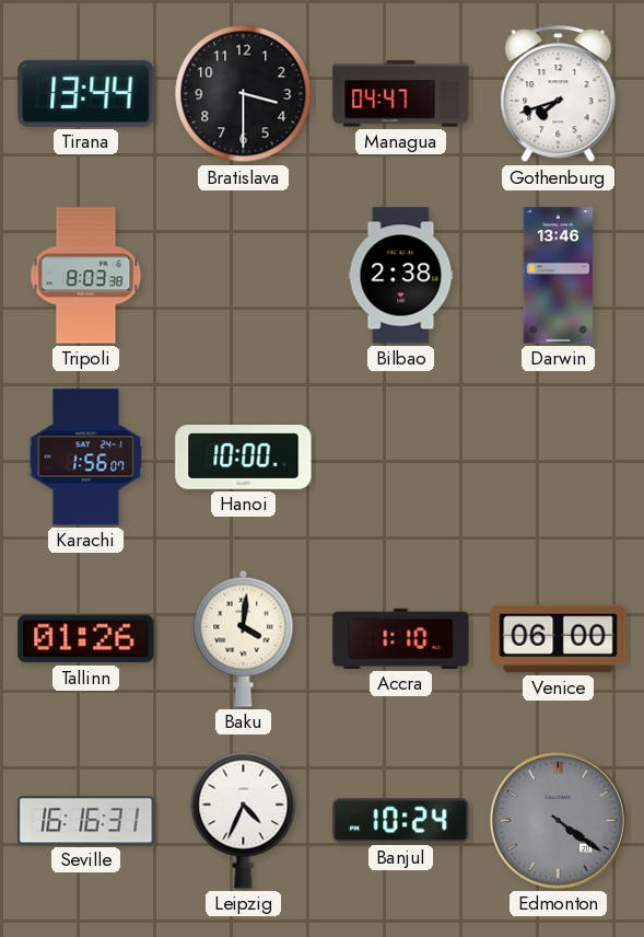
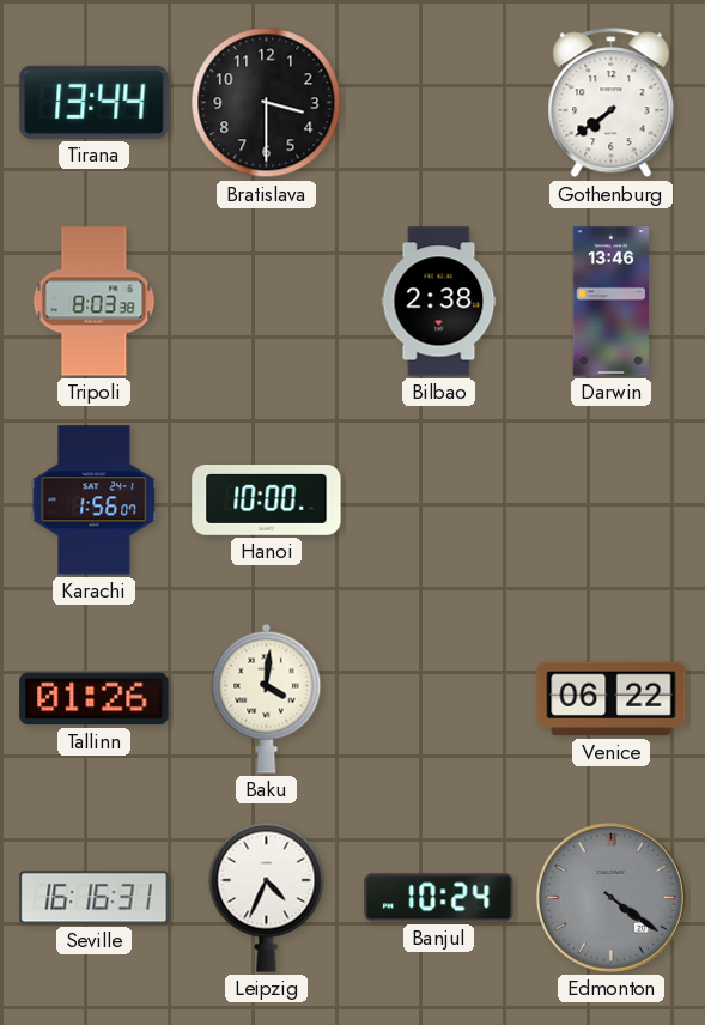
Managua: 04:47 -> none (401, 94)
Gothenburg: 7:42 -> 7:39 (612, 103)
Accra: 1:10 -> none (401, 638)
Venice: 06:00 -> 06:22 (612, 699)
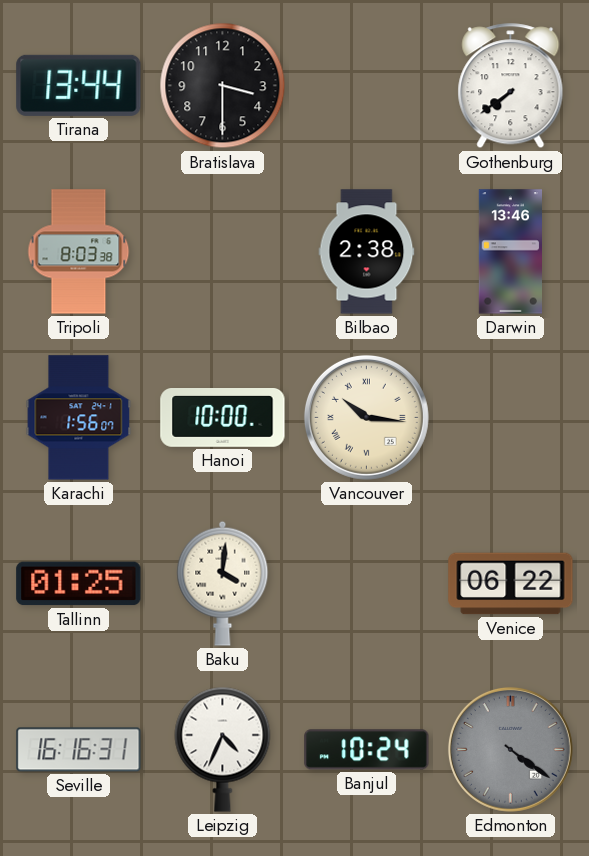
Vancouver: none -> 10:16 (366, 417)
Tallinn: 01:26 -> 01:25 (79, 584)
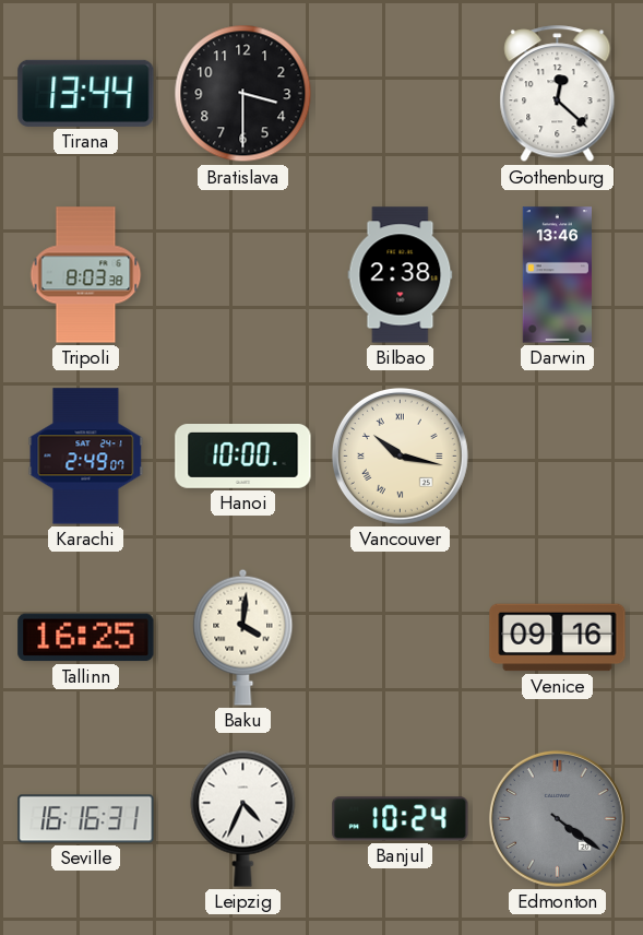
Gothenburg: 7:39 -> 12:22 (558, 94)
Karachi: 1:56 -> 2:49 (86, 457)
Vancouver: 10:16 -> 10:17 (400, 455)
Tallinn: 01:25 -> 16:25 (86, 638)
Venice: 06:22 -> 09:16 (558, 638)
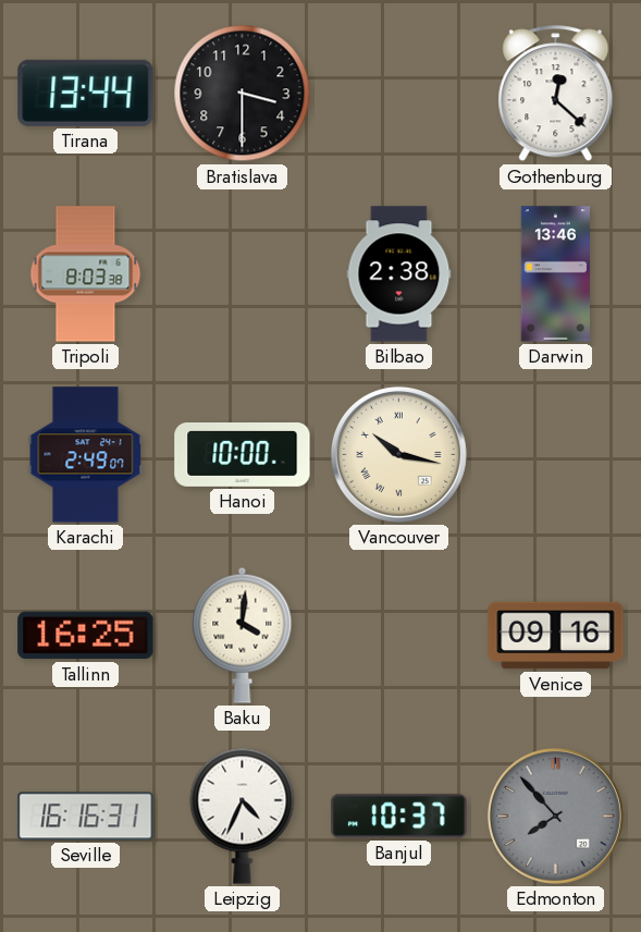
Banjul: 10:24 -> 10:37 (399, 817)
Edmonton: 4:21 -> 7:53 (555, 815)
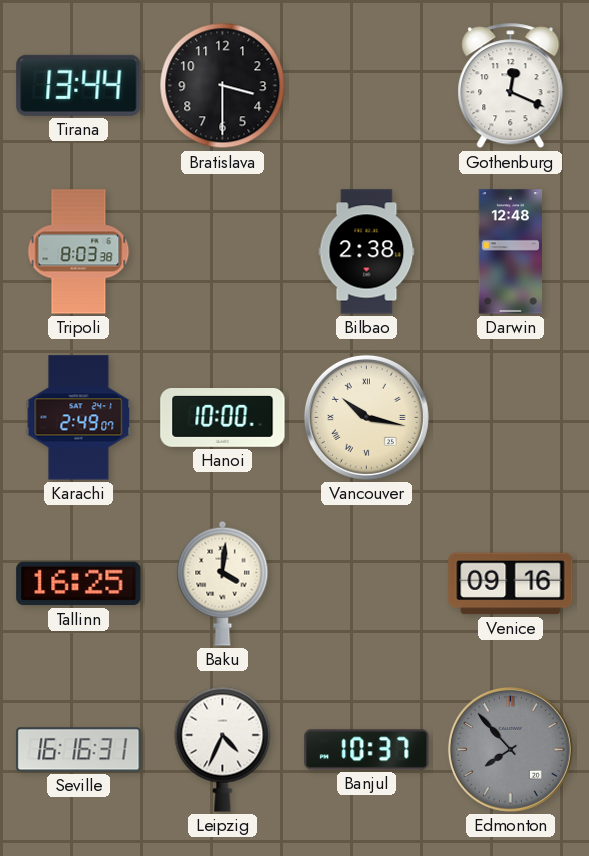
Gothenburg: 12:22 -> 12:19 (511, 86)
Darwin: 13:46 -> 12:48 (510, 252)
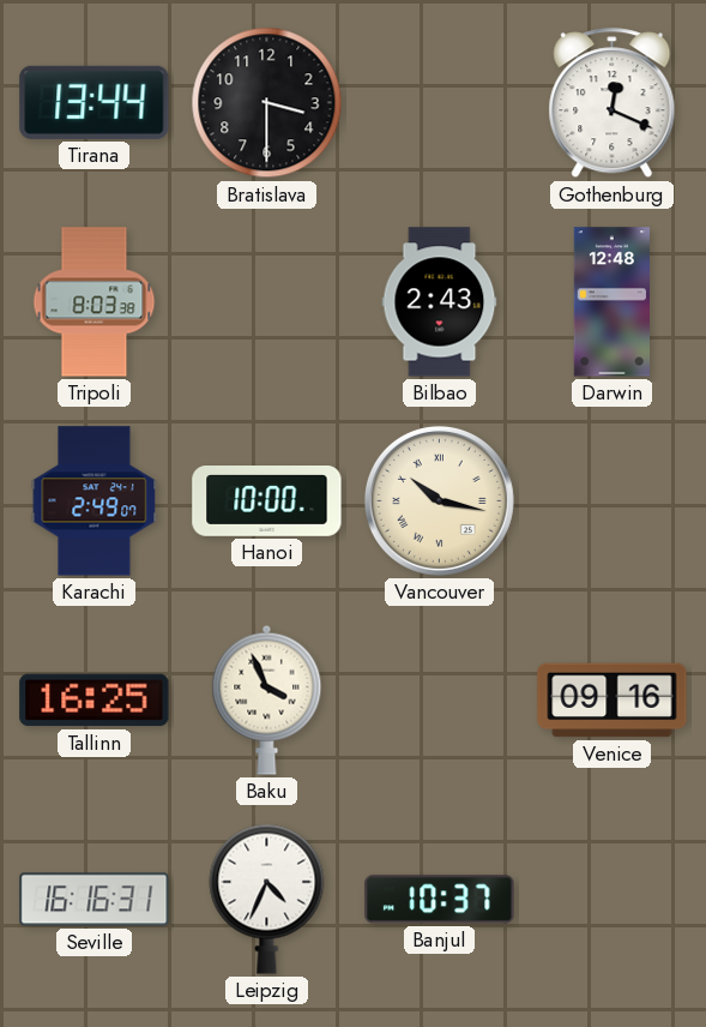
Bilbao: 2:38 -> 2:43 (440, 302)
Baku: 4:01 -> 3:56 (267, 699)
Edmonton: 7:53 -> none (510, 749)
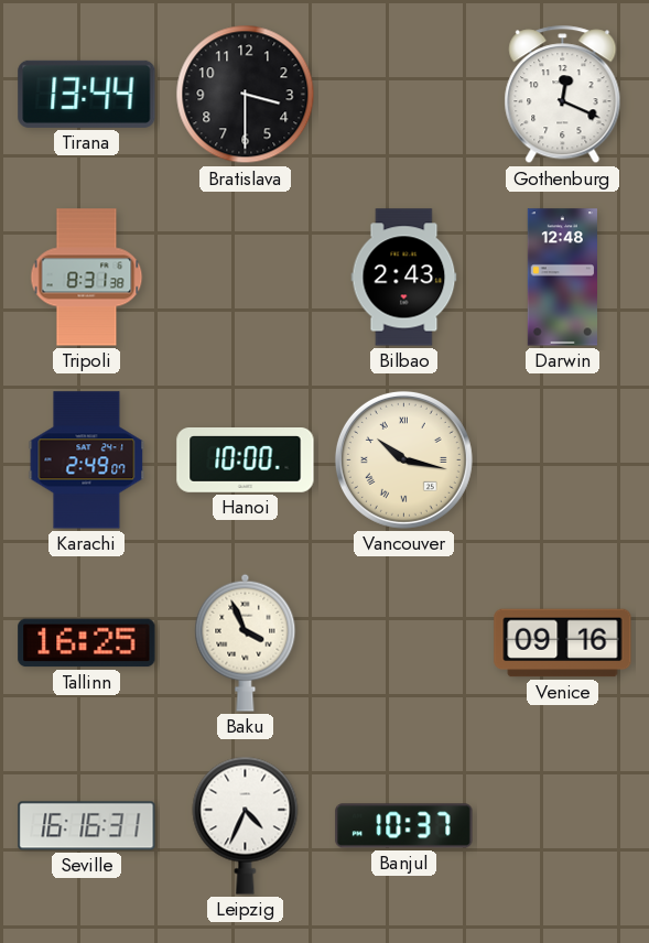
Tripoli: 8:03 -> 8:31 (87, 278)
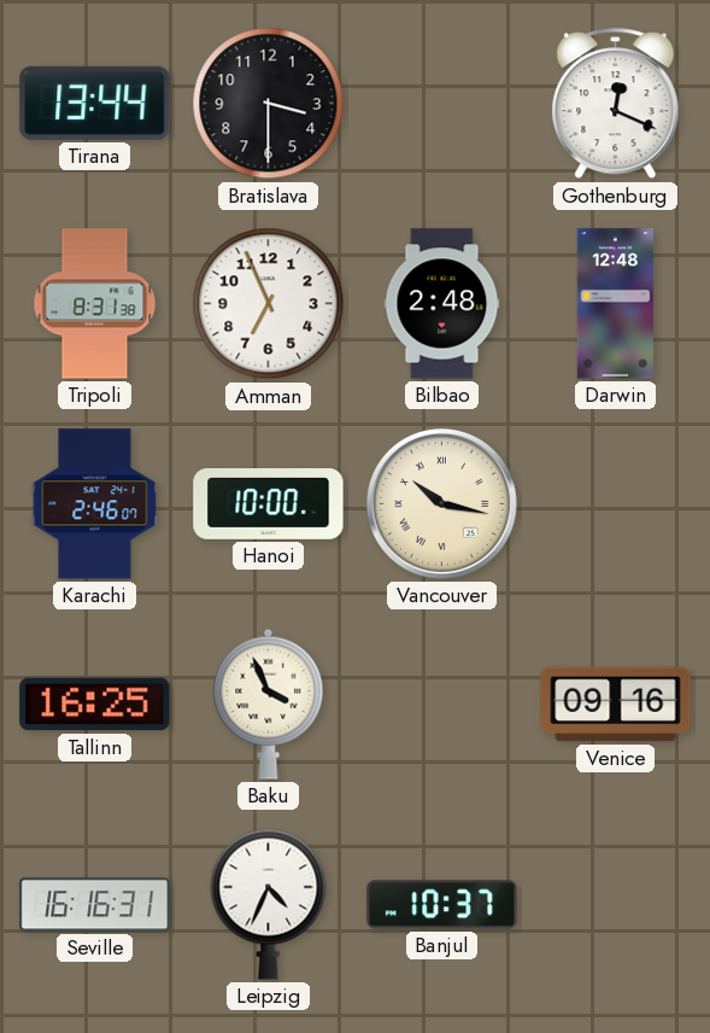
Amman: none -> 6:56 (269, 304)
Bilbao: 2:43 -> 2:48 (442, 304)
Karachi: 2:49 -> 2:46 (95, 504)
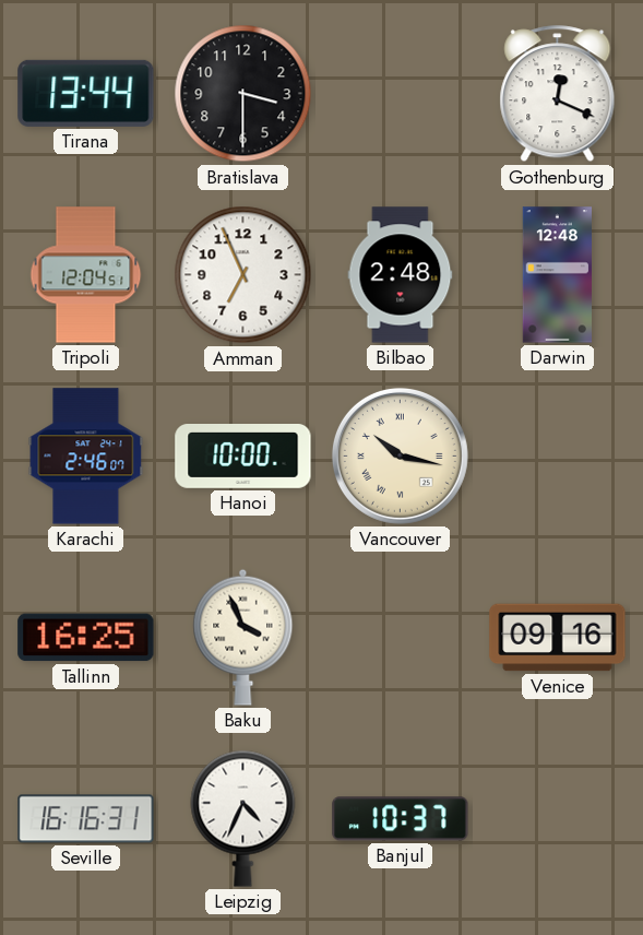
Tripoli: 8:31 -> 12:04 (86, 275)
